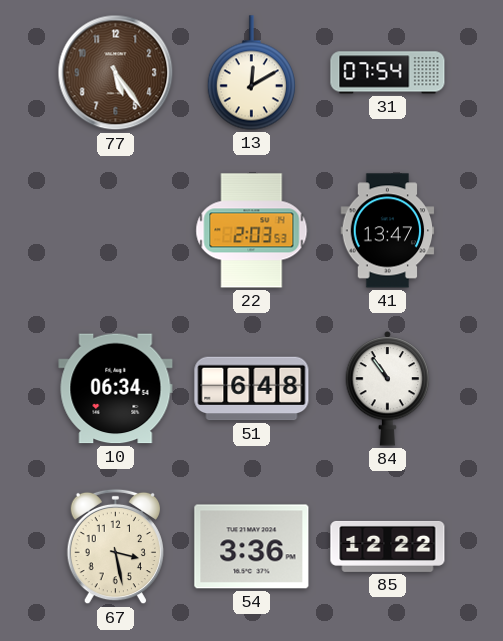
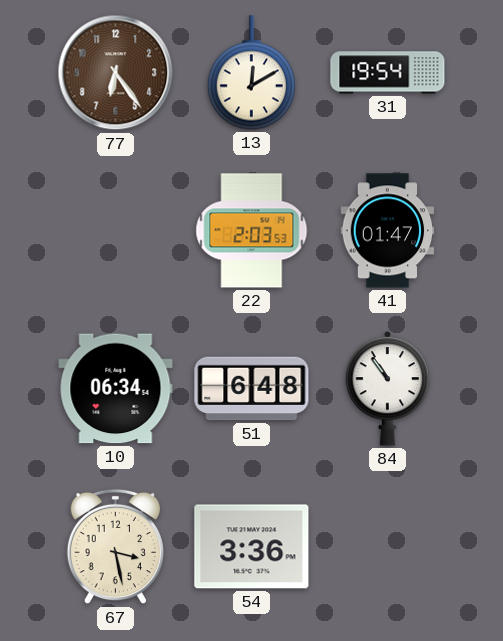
77: 5:24 -> 6:24 (116, 73)
31: 07:54 -> 19:54 (388, 73)
41: 13:47 -> 01:47 (388, 231)
85: 12:22 -> none (388, 546)
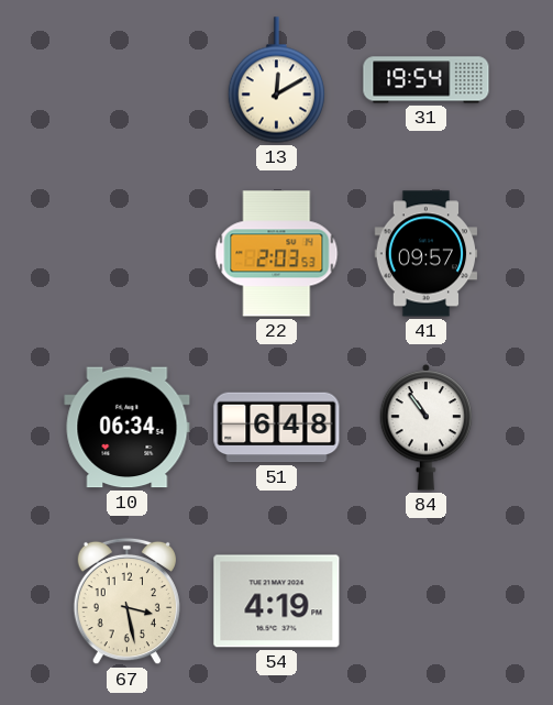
77: 6:24 -> none (116, 73)
41: 01:47 -> 09:57 (427, 254)
54: 3:36 -> 4:19 (277, 602)
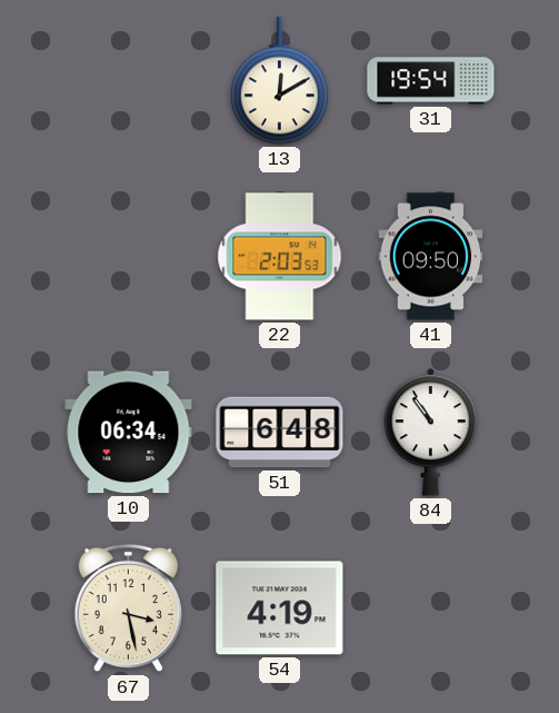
41: 09:57 -> 09:50 (431, 257)
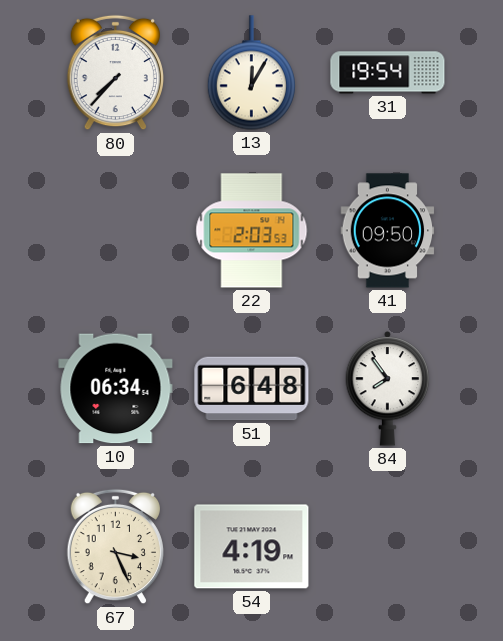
80: none -> 7:37 (115, 73)
13: 12:10 -> 12:05 (251, 73)
84: 10:54 -> 7:54 (388, 388)
67: 3:28 -> 3:26 (115, 547)
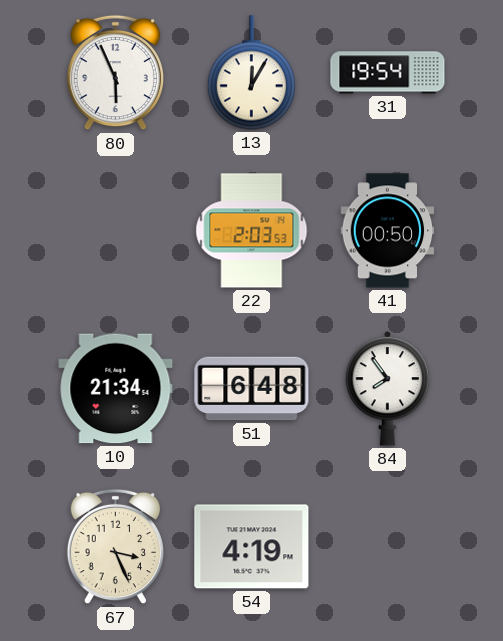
80: 7:37 -> 5:56 (115, 73)
41: 09:50 -> 00:50 (388, 231)
10: 06:34 -> 21:34 (116, 389)
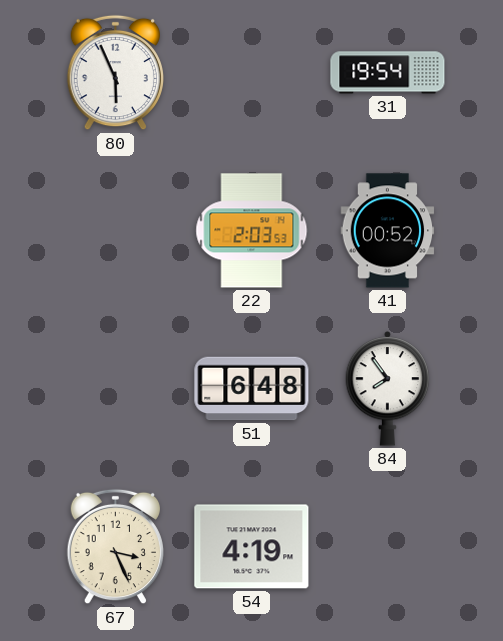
13: 12:05 -> none (251, 73)
41: 00:50 -> 00:52 (388, 231)
10: 21:34 -> none (116, 389)
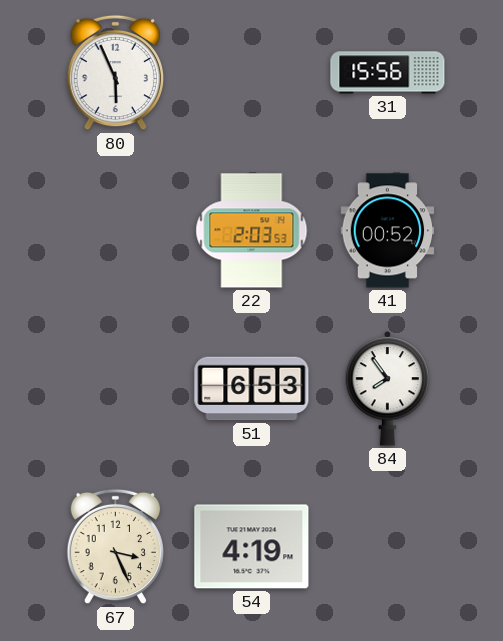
31: 19:54 -> 15:56 (388, 73)
51: 6:48 -> 6:53 (252, 389)
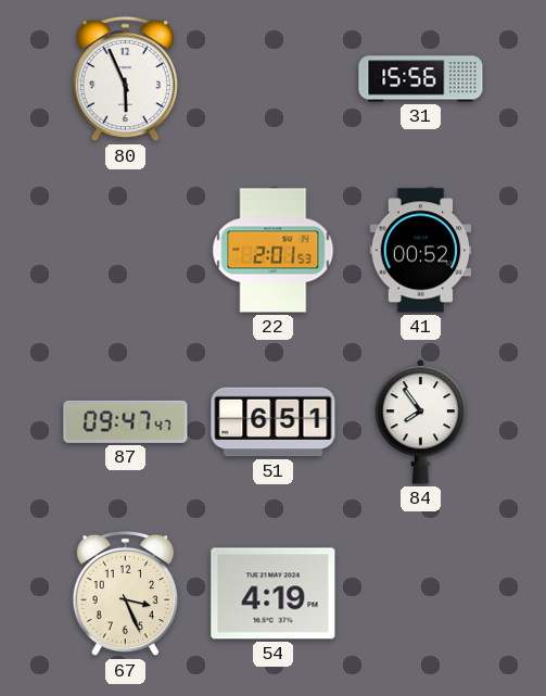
22: 2:03 -> 2:01 (274, 251)
87: none -> 09:47 (126, 421)
51: 6:53 -> 6:51 (274, 422)
